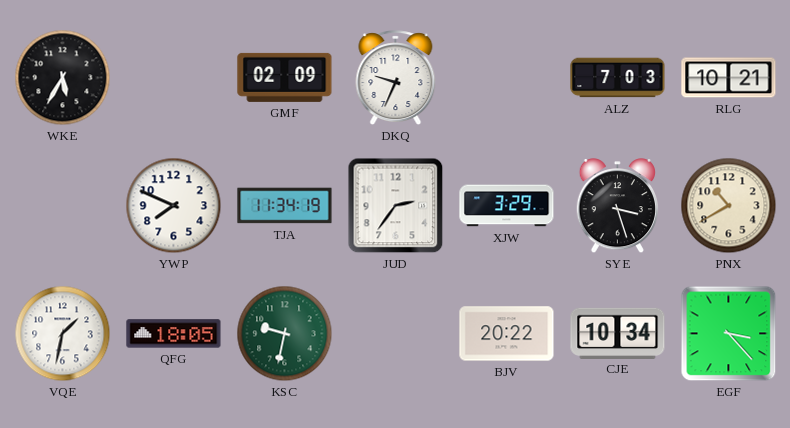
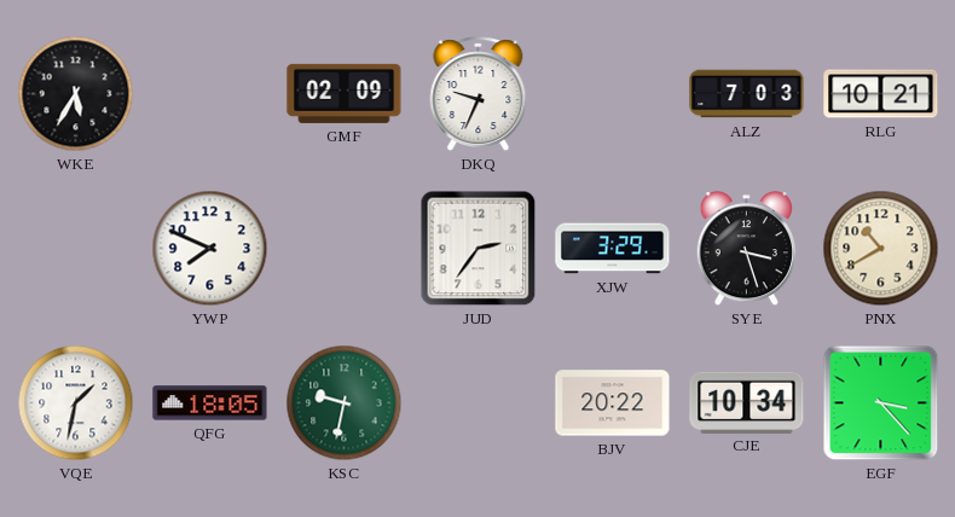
TJA: 11:34 -> none (285, 206)
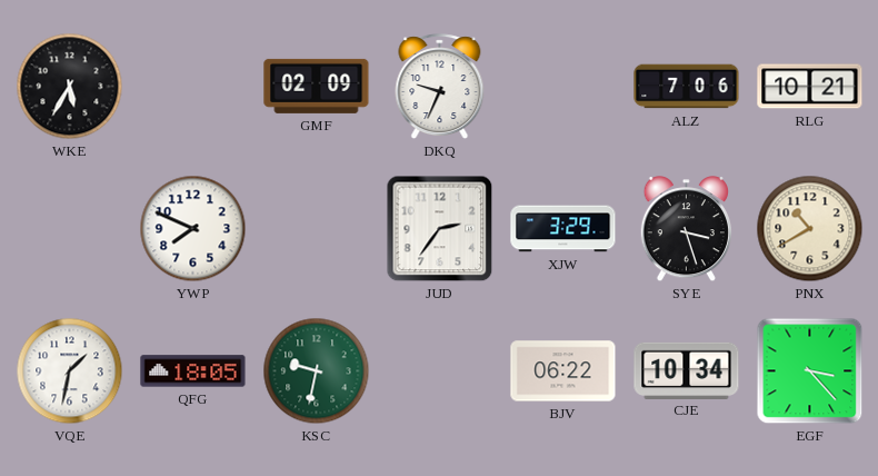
ALZ: 7:03 -> 7:06 (687, 87)
BJV: 20:22 -> 06:22 (563, 371)
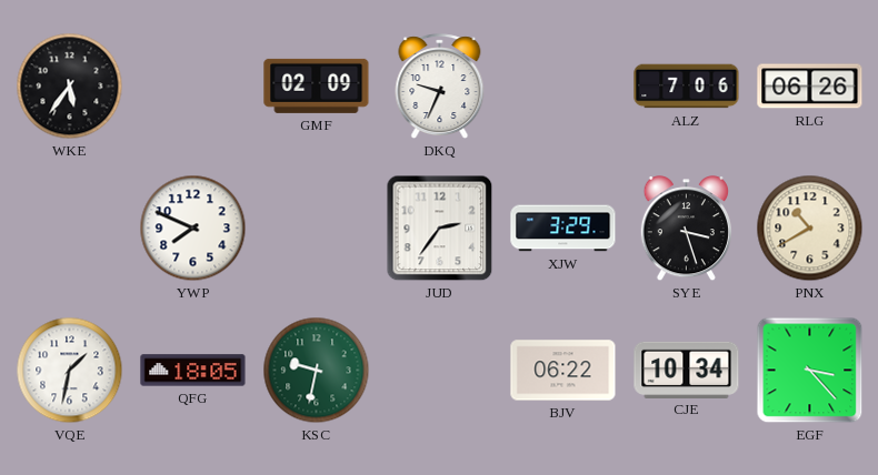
WKE: 5:35 -> 5:36 (70, 87)
RLG: 10:21 -> 06:26 (810, 87)
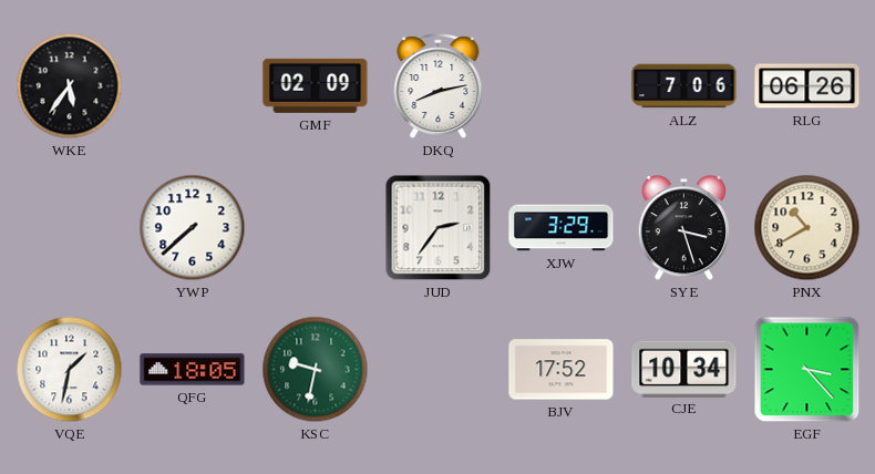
DKQ: 9:34 -> 8:13 (439, 86)
YWP: 7:49 -> 7:38 (193, 228)
BJV: 06:22 -> 17:52 (562, 370)
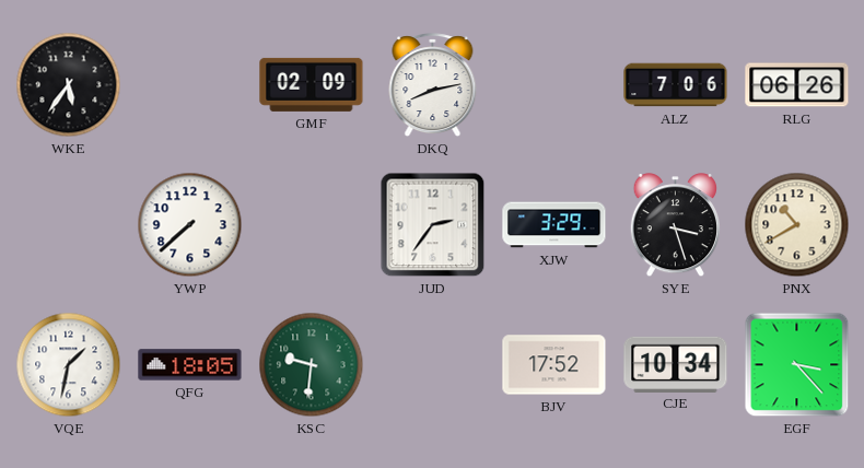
KSC: 9:32 -> 9:31 (312, 365)
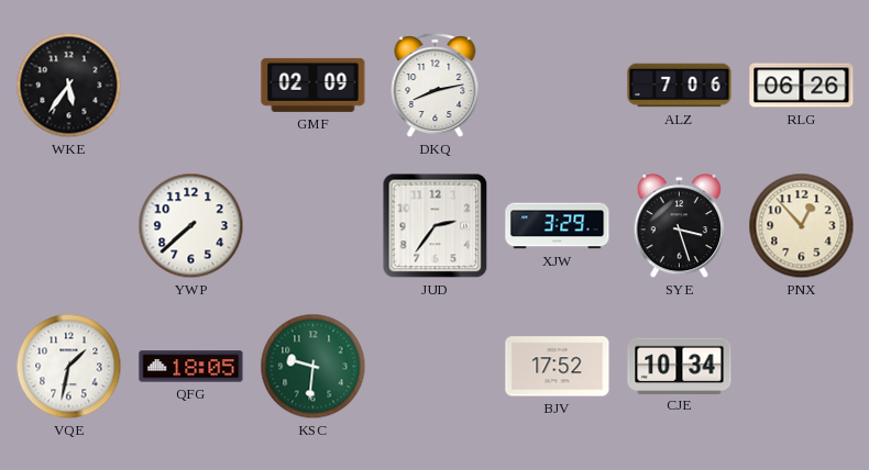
PNX: 10:40 -> 12:53 (802, 226)
EGF: 3:23 -> none (797, 365)
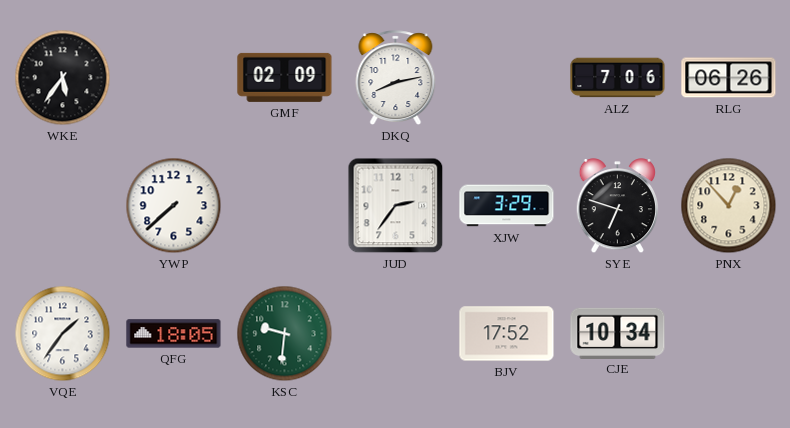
SYE: 3:27 -> 6:48 (617, 206)
VQE: 1:32 -> 1:36 (63, 334)
